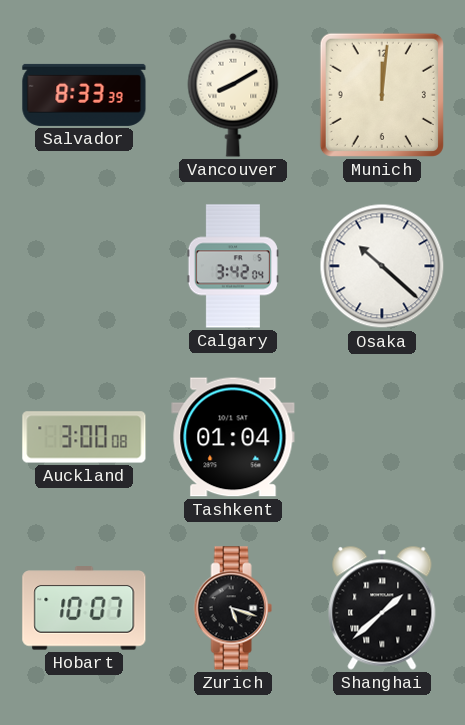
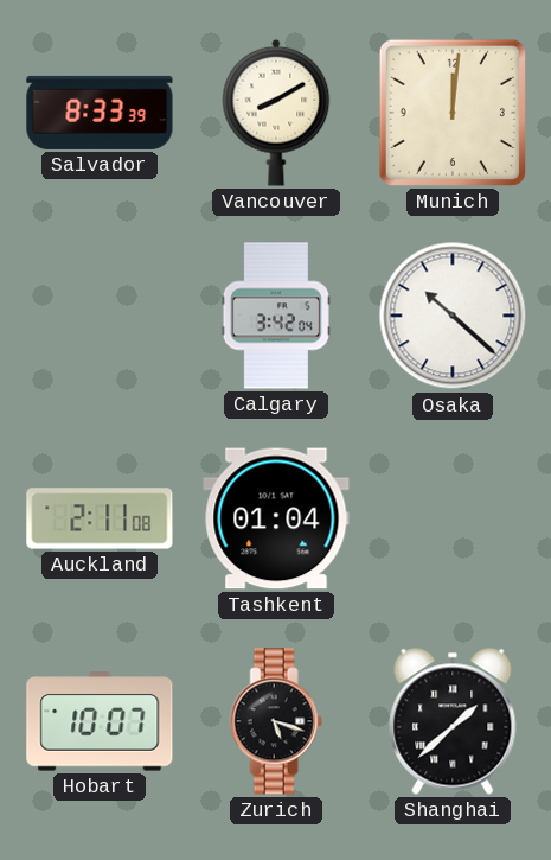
Auckland: 3:00 -> 2:11 (100, 518)
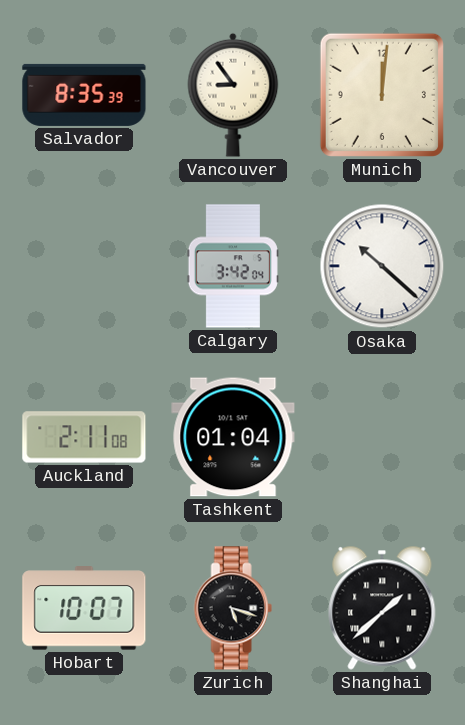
Salvador: 8:33 -> 8:35 (84, 95)
Vancouver: 8:10 -> 8:54 (233, 95)
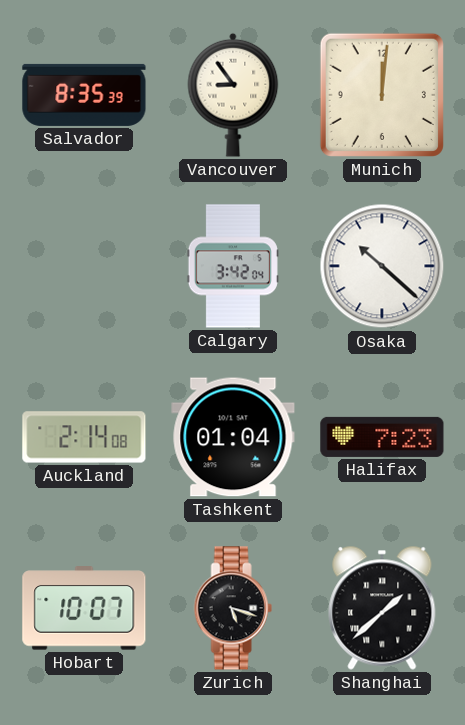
Auckland: 2:11 -> 2:14 (84, 437)
Halifax: none -> 7:23 (382, 437)
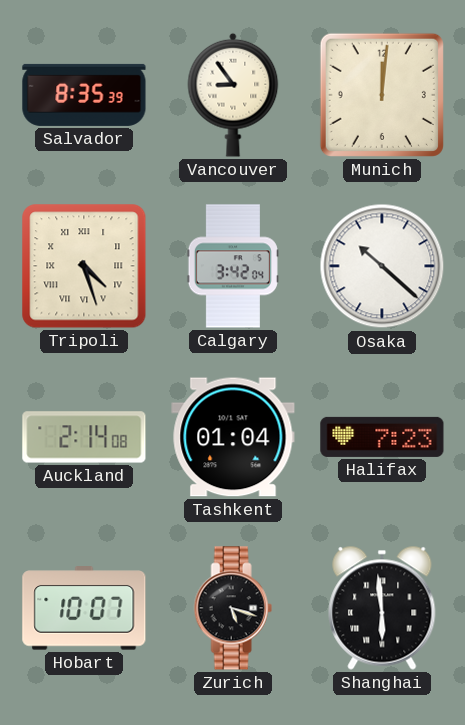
Tripoli: none -> 4:27 (84, 266)
Shanghai: 1:38 -> 5:59 (382, 608)
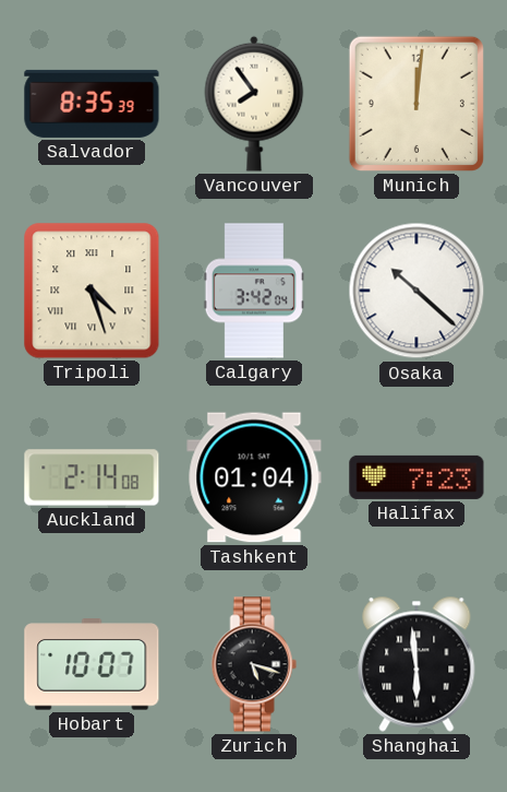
Vancouver: 8:54 -> 7:54 (254, 104)
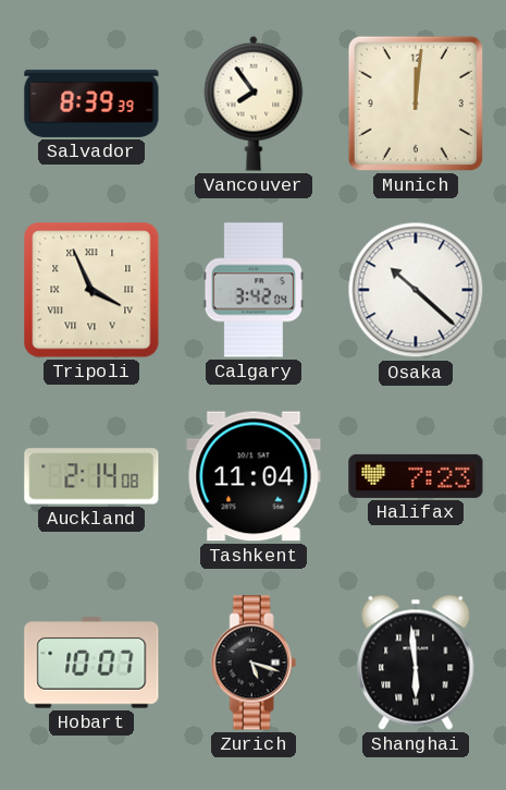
Salvador: 8:35 -> 8:39 (91, 104)
Tripoli: 4:27 -> 3:56 (91, 290)
Tashkent: 01:04 -> 11:04 (254, 476)
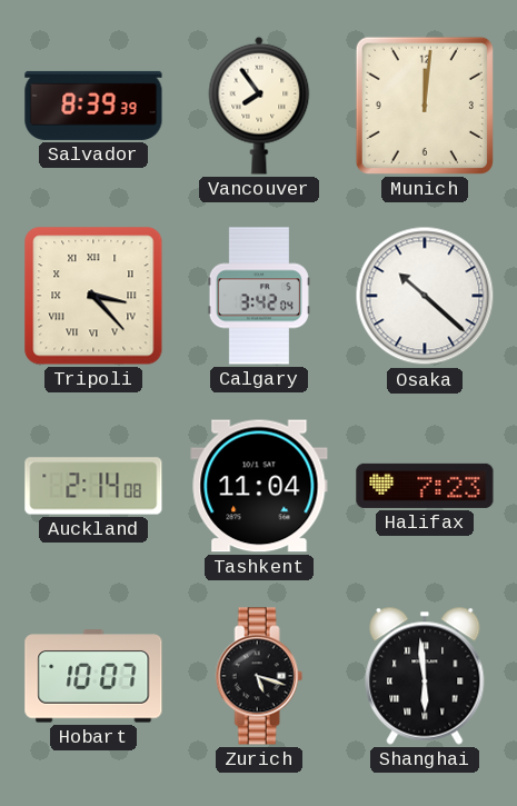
Tripoli: 3:56 -> 3:23 (93, 296)
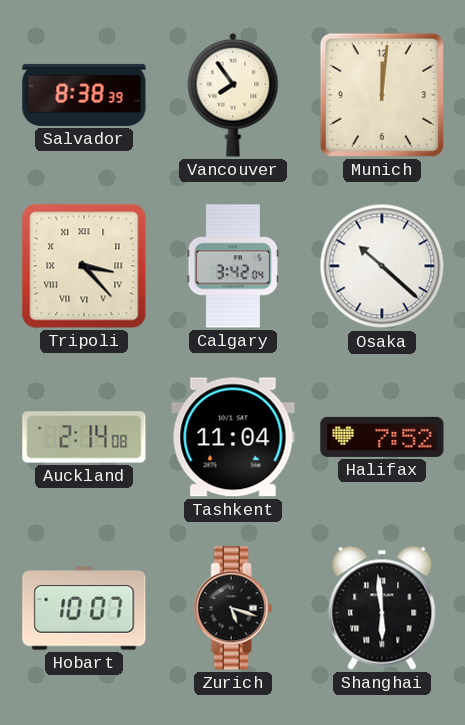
Salvador: 8:39 -> 8:38 (84, 95)
Halifax: 7:23 -> 7:52 (382, 437)
